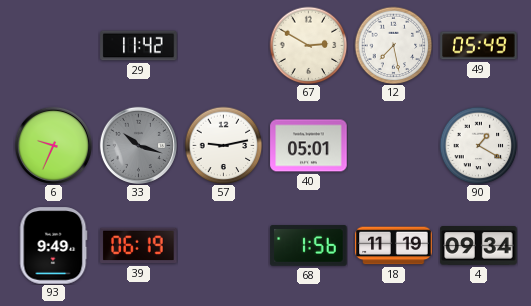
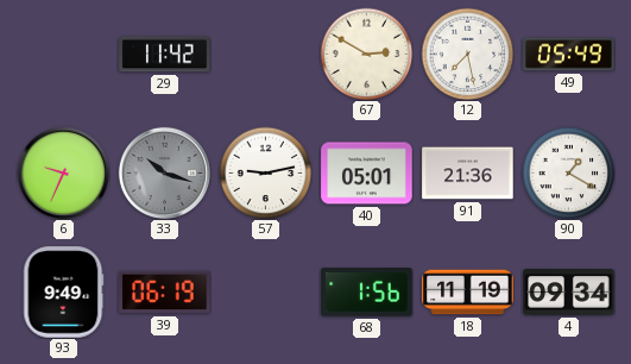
91: none -> 21:36 (468, 174)
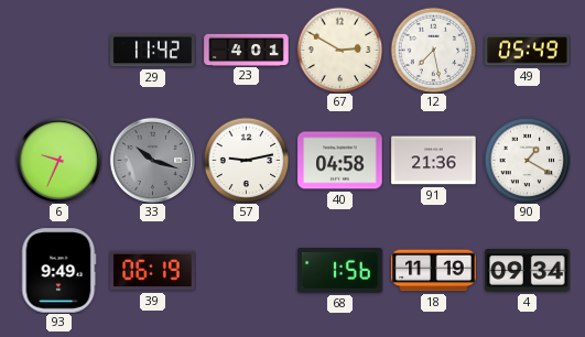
23: none -> 4:01 (247, 50)
40: 05:01 -> 04:58 (340, 161)
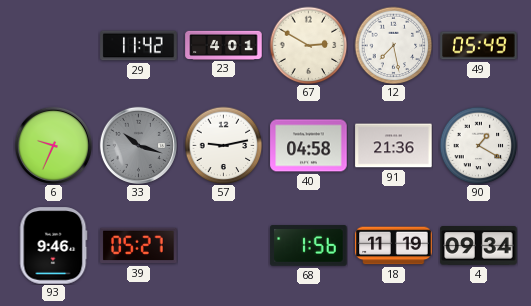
93: 9:49 -> 9:46 (54, 246)
39: 06:19 -> 05:27 (139, 246)
